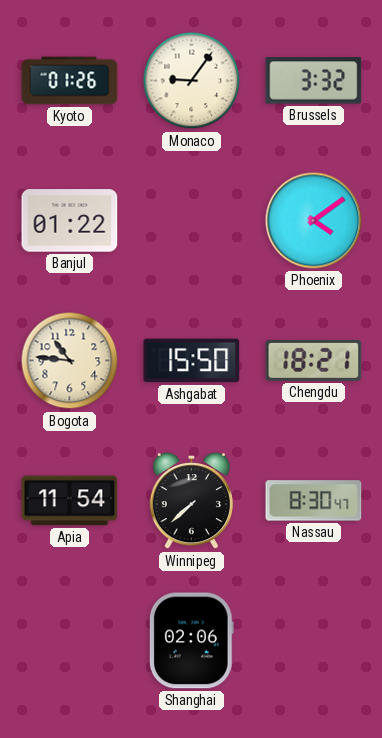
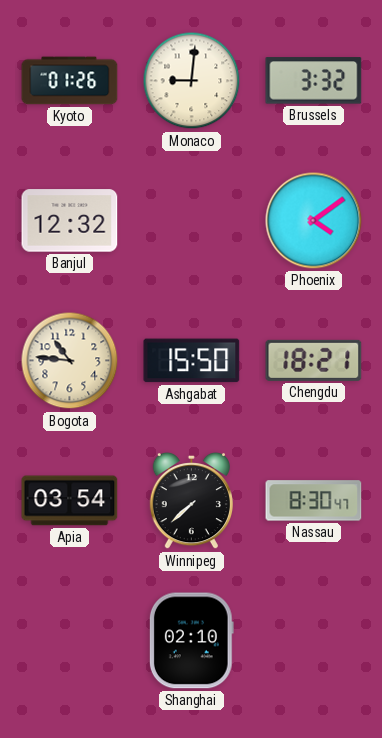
Monaco: 9:06 -> 9:01 (192, 81)
Banjul: 01:22 -> 12:32 (70, 221)
Apia: 11:54 -> 03:54 (70, 501)
Shanghai: 02:06 -> 02:10 (191, 641)
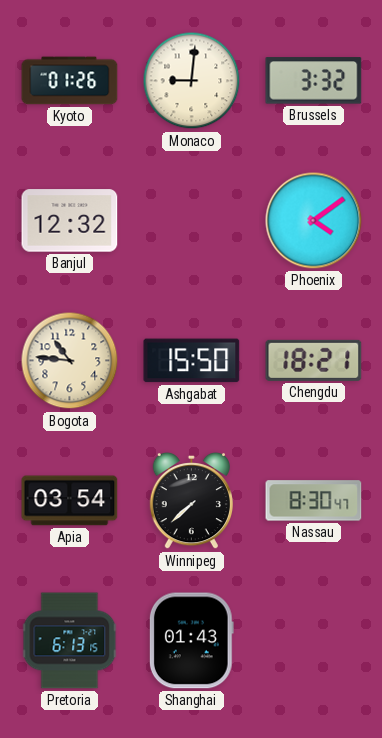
Pretoria: none -> 6:13 (70, 641)
Shanghai: 02:10 -> 01:43 (191, 641)
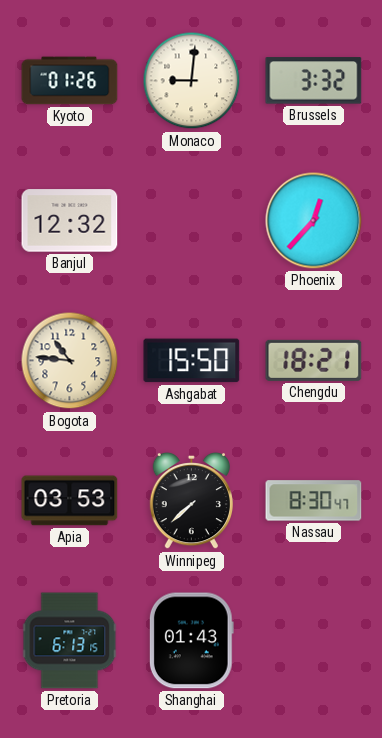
Phoenix: 4:09 -> 12:37 (314, 221)
Apia: 03:54 -> 03:53 (70, 501)
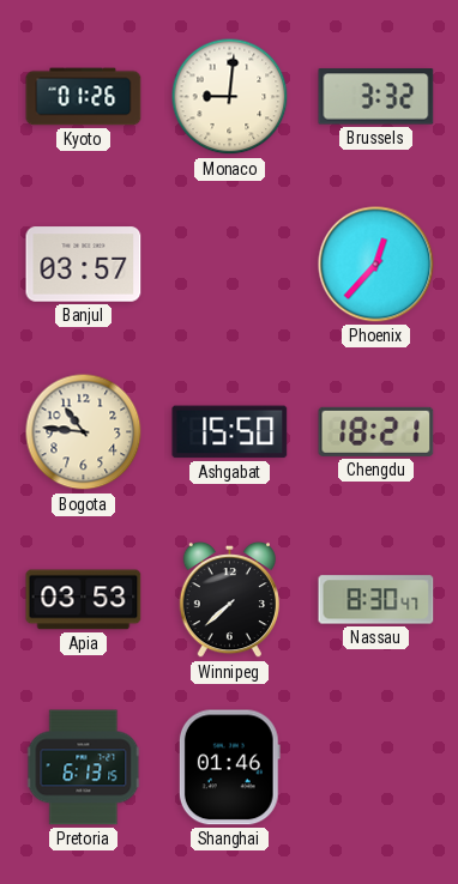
Banjul: 12:32 -> 03:57 (84, 265)
Shanghai: 01:43 -> 01:46 (229, 768)
